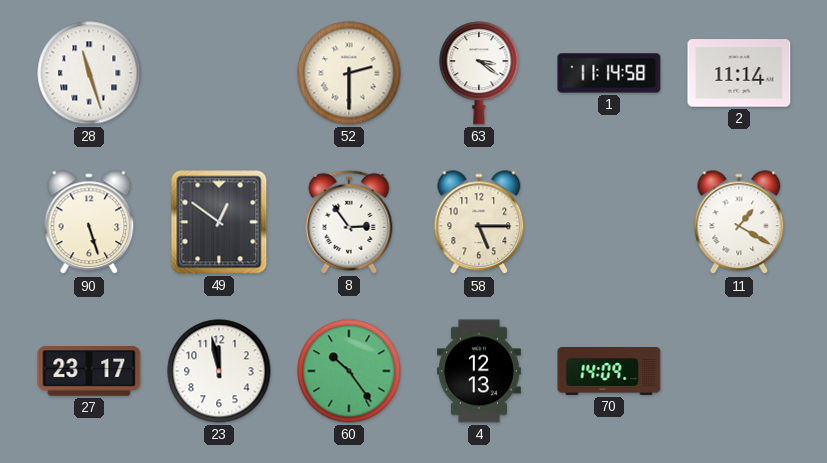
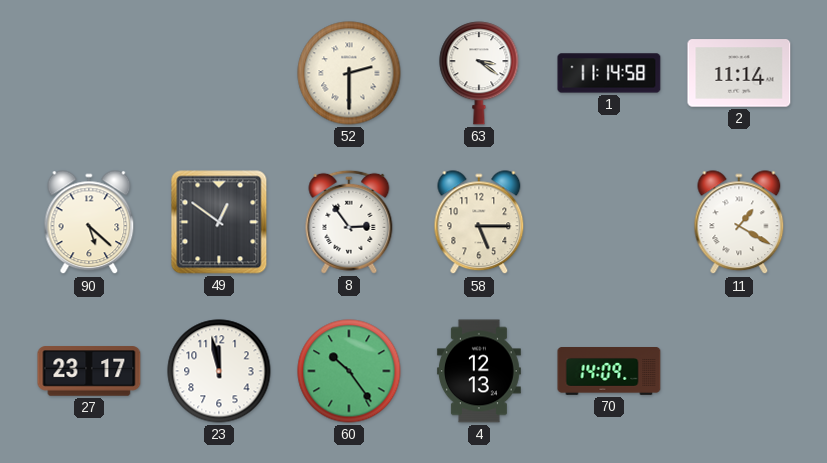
28: 11:27 -> none (89, 73)
90: 5:27 -> 5:22 (89, 223)
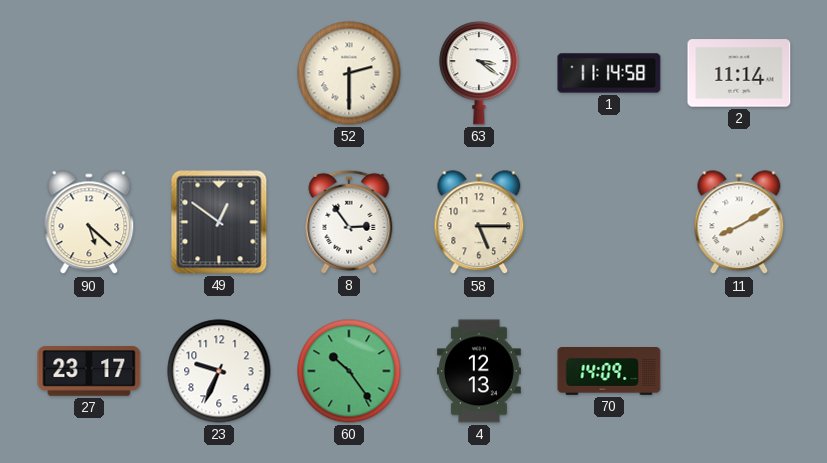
11: 1:20 -> 8:10 (739, 223)
23: 11:58 -> 9:34 (219, 371)
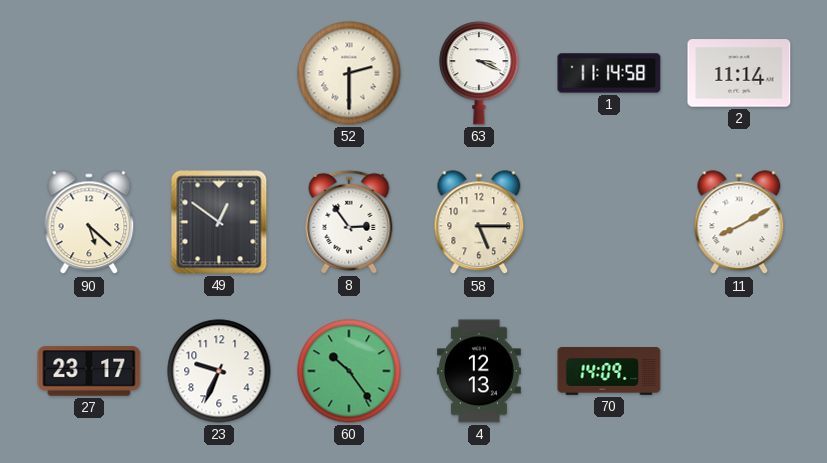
63: 3:21 -> 3:19 (479, 73)
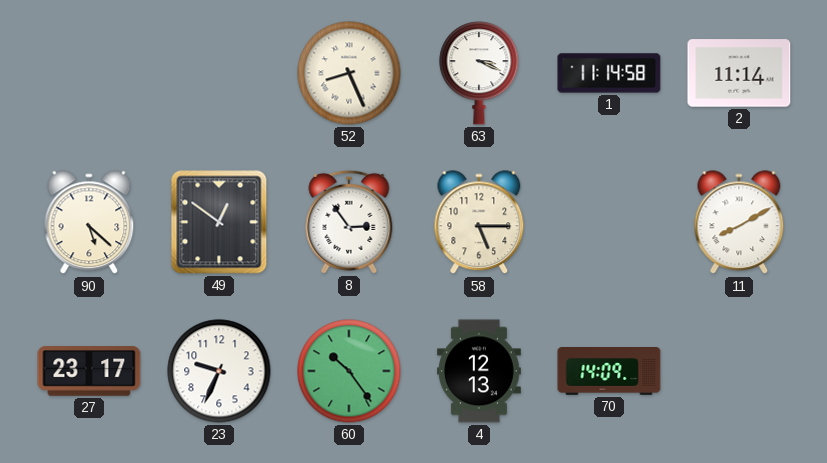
52: 2:30 -> 8:26 (349, 73)
